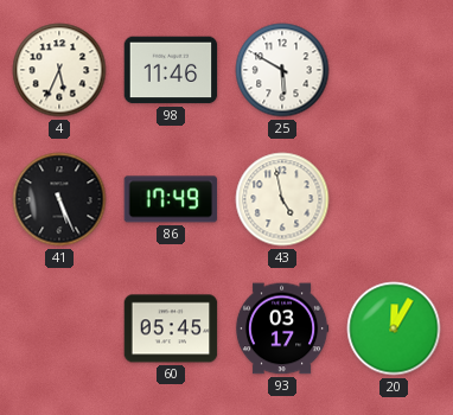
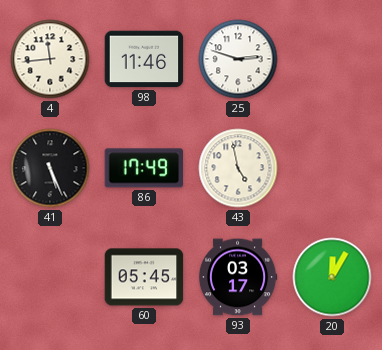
4: 5:34 -> 11:44 (50, 59)
25: 5:50 -> 2:48 (238, 59)
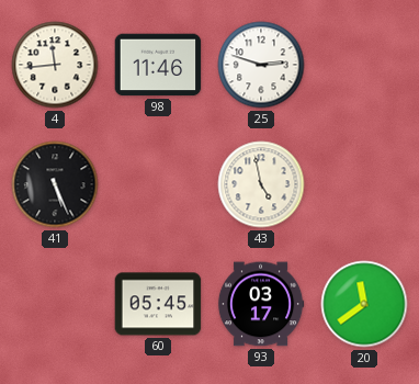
86: 17:49 -> none (144, 168)
20: 12:05 -> 11:39 (364, 304)
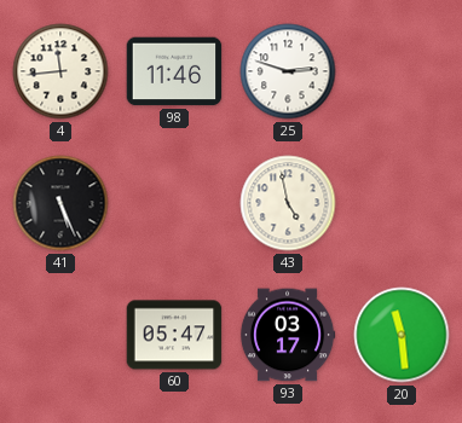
60: 05:45 -> 05:47 (174, 335)
20: 11:39 -> 11:29 (402, 335)
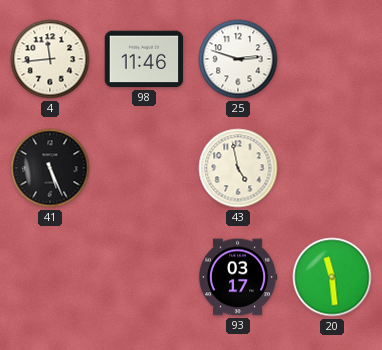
60: 05:47 -> none (174, 335)
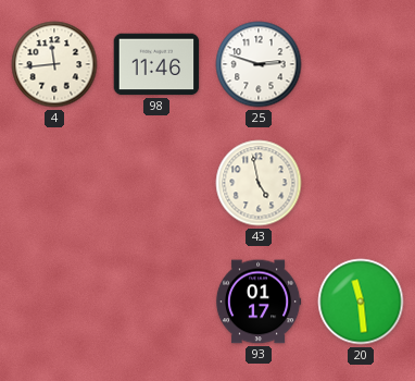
41: 5:26 -> none (50, 168)
93: 03:17 -> 01:17 (259, 302)
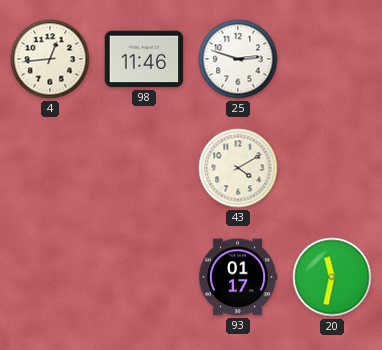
4: 11:44 -> 12:44 (50, 59)
43: 4:58 -> 4:10 (238, 168)
20: 11:29 -> 11:32 (332, 277)
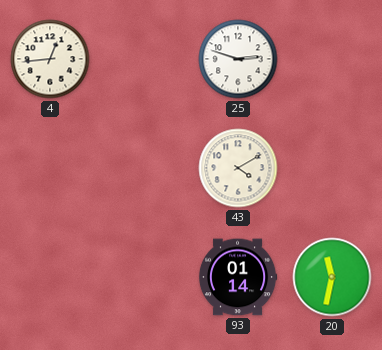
98: 11:46 -> none (144, 59)
93: 01:17 -> 01:14 (238, 277)
